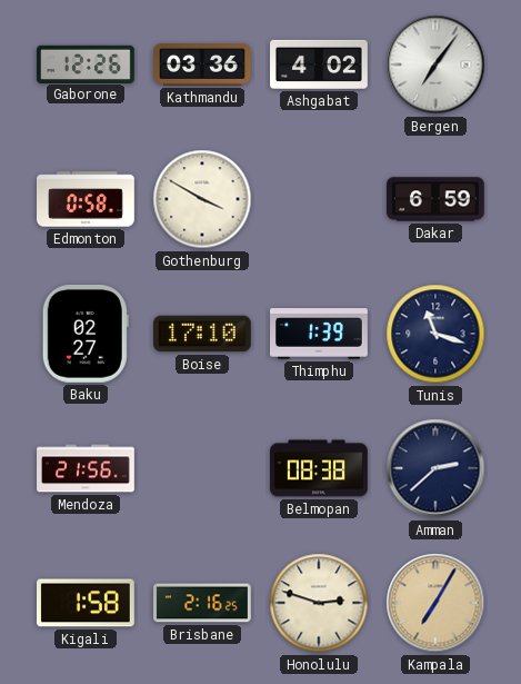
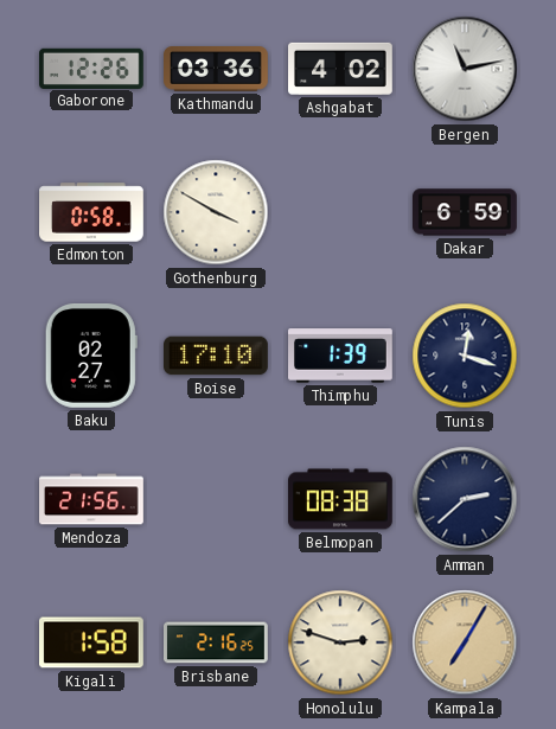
Bergen: 7:06 -> 11:13 (465, 69)
Tunis: 11:18 -> 12:18 (465, 356)
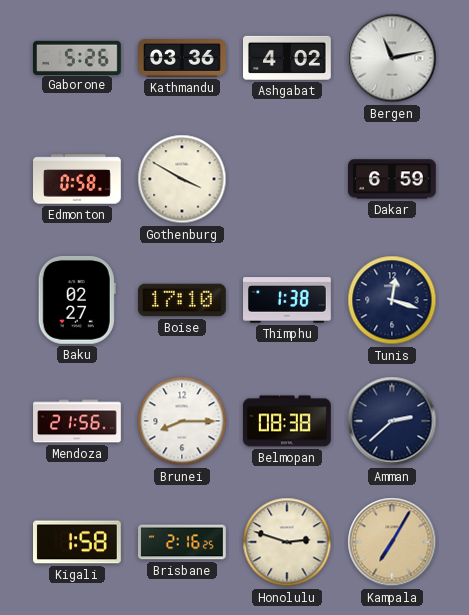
Gaborone: 12:26 -> 5:26 (78, 57)
Thimphu: 1:39 -> 1:38 (288, 300)
Brunei: none -> 8:15 (182, 421)
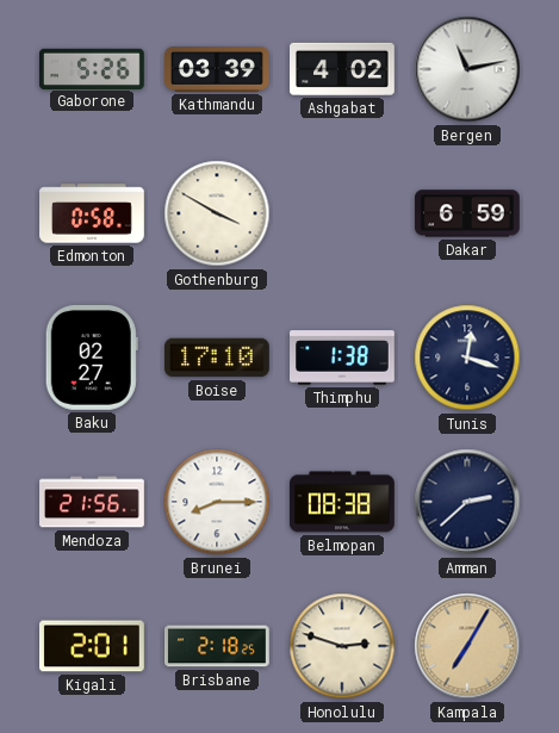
Kathmandu: 03:36 -> 03:39 (218, 70)
Kigali: 1:58 -> 2:01 (93, 646)
Brisbane: 2:16 -> 2:18 (218, 646)
